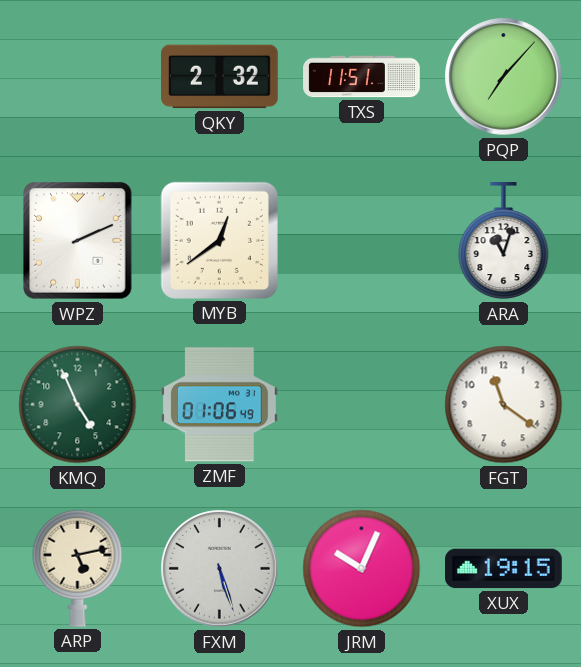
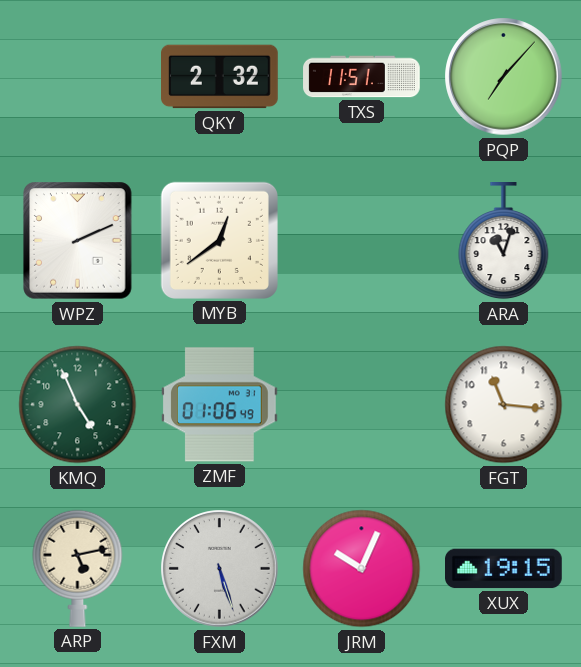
FGT: 11:21 -> 11:16 (504, 405)
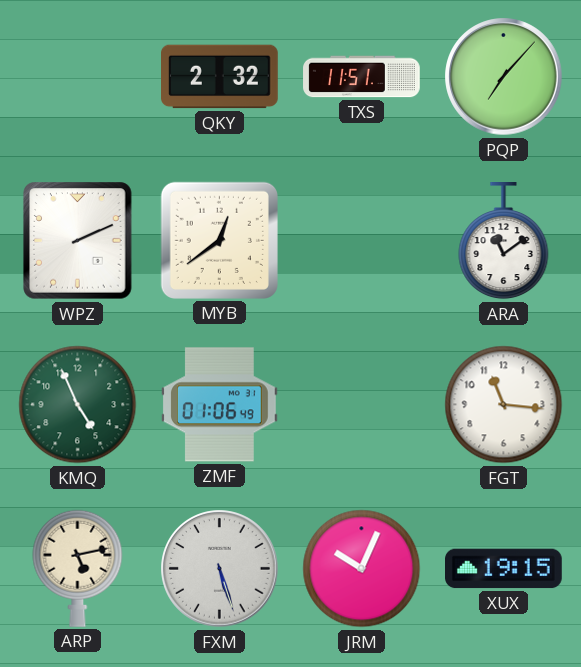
ARA: 11:03 -> 11:09 (504, 242)
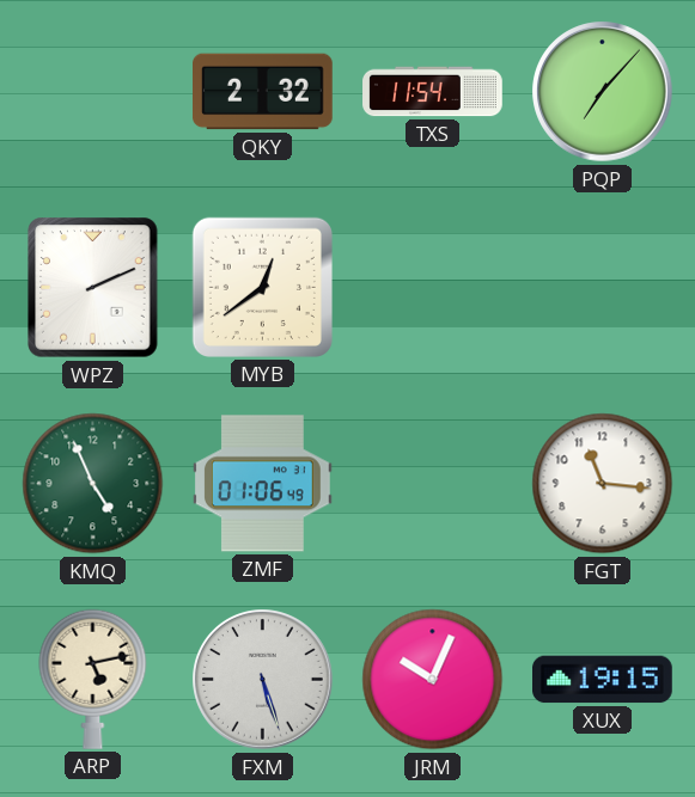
TXS: 11:51 -> 11:54 (433, 92)
ARA: 11:09 -> none (504, 242)
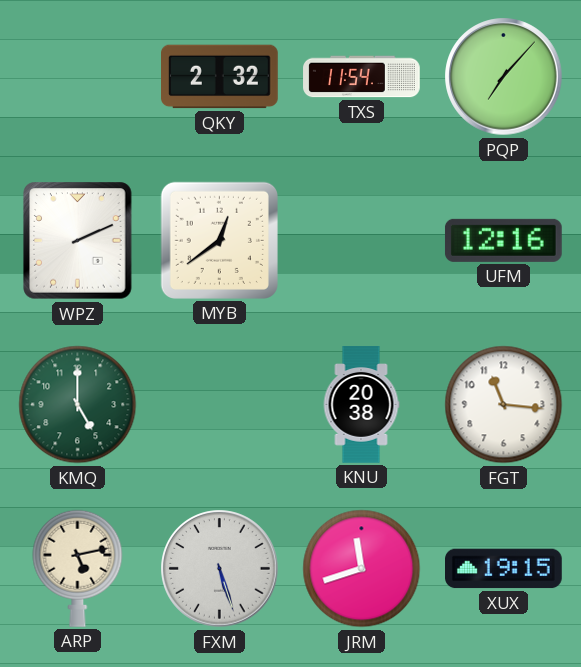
UFM: none -> 12:16 (503, 240)
KMQ: 4:56 -> 5:00 (78, 405)
ZMF: 01:06 -> none (263, 484)
KNU: none -> 20:38 (361, 405)
JRM: 10:04 -> 11:42 (362, 569)
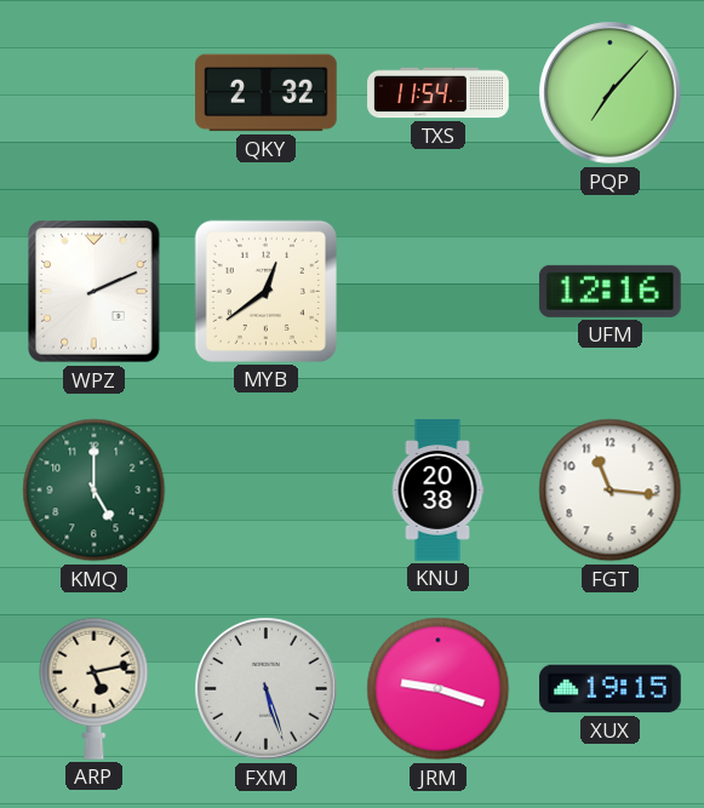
JRM: 11:42 -> 9:18 (439, 689)
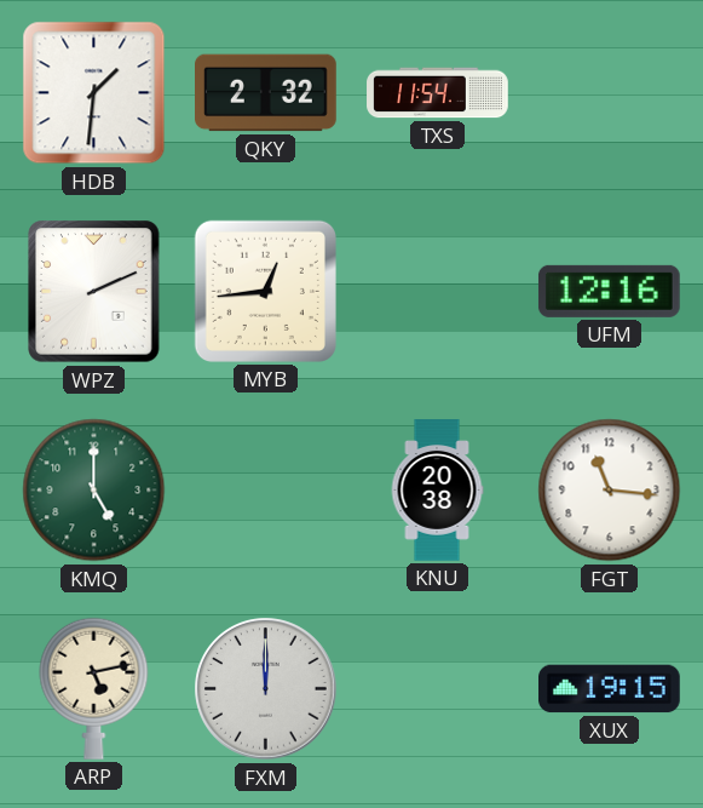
HDB: none -> 1:31 (94, 93)
PQP: 7:07 -> none (611, 93)
MYB: 12:39 -> 12:44 (265, 291)
FXM: 5:27 -> 12:00 (266, 689)
JRM: 9:18 -> none (439, 689)
